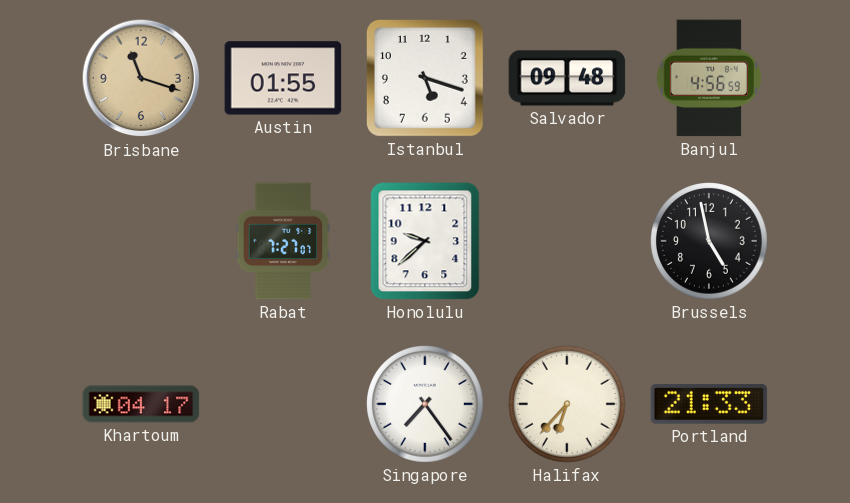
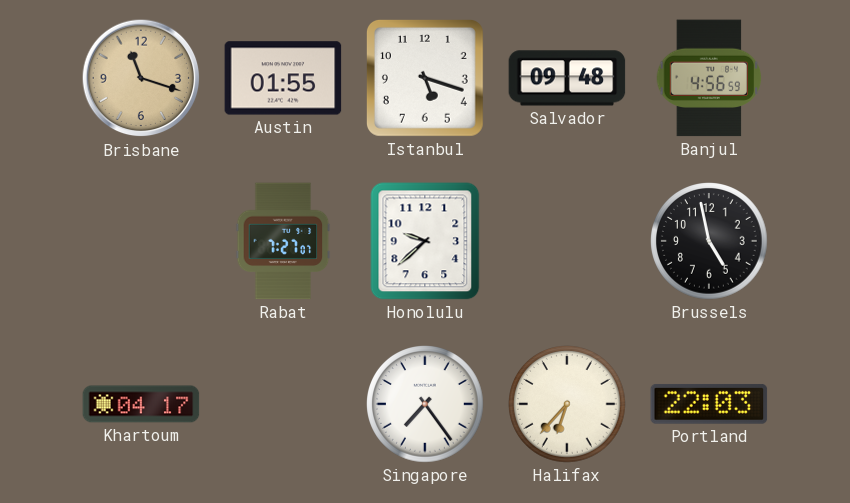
Portland: 21:33 -> 22:03 (709, 404)
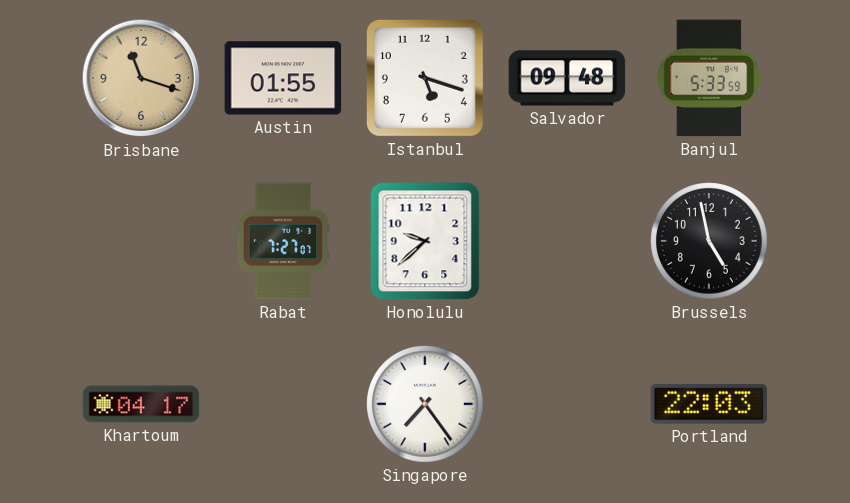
Banjul: 4:56 -> 5:33 (709, 78)
Halifax: 6:37 -> none (568, 405)
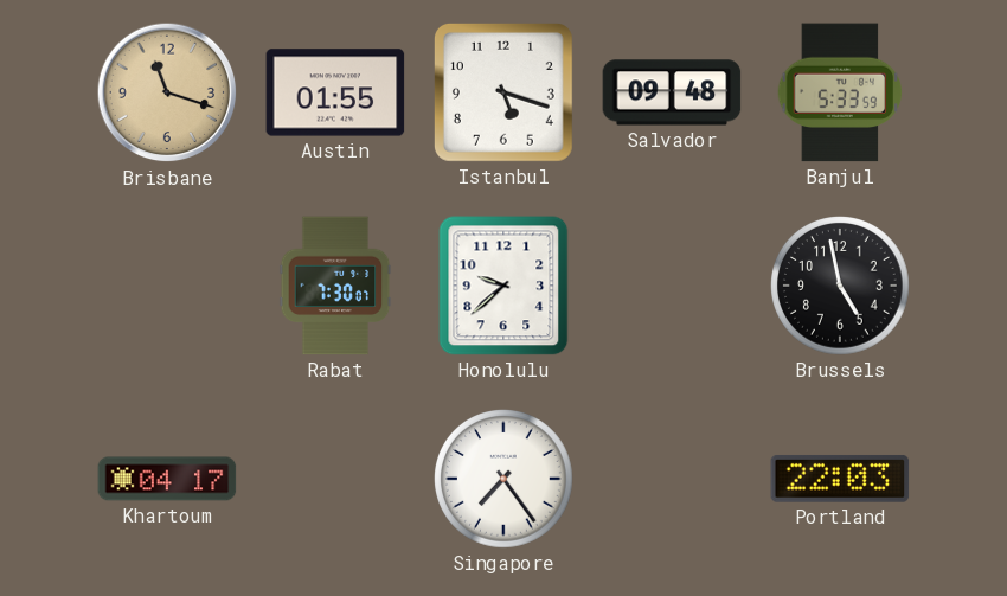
Rabat: 7:27 -> 7:30 (335, 286)
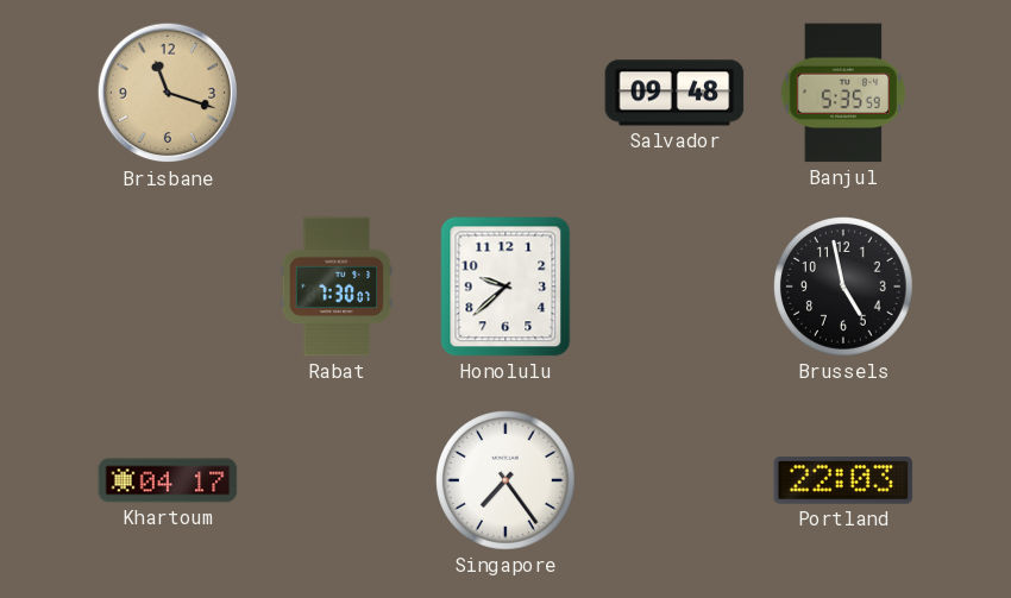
Austin: 01:55 -> none (335, 92)
Istanbul: 5:18 -> none (504, 92)
Banjul: 5:33 -> 5:35 (843, 93)
